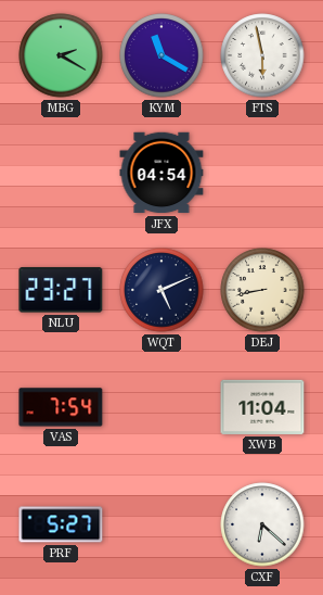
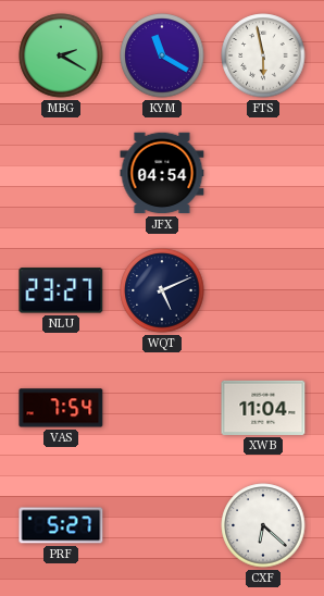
DEJ: 8:43 -> none (262, 290)
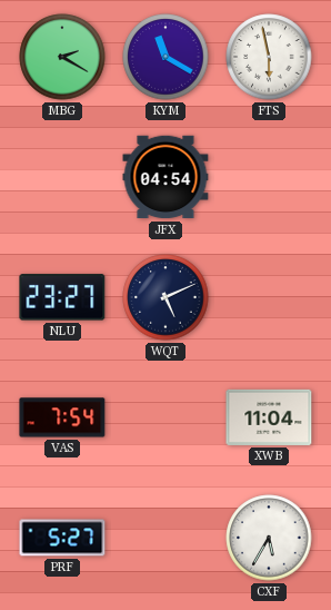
CXF: 6:22 -> 5:35 (269, 538)
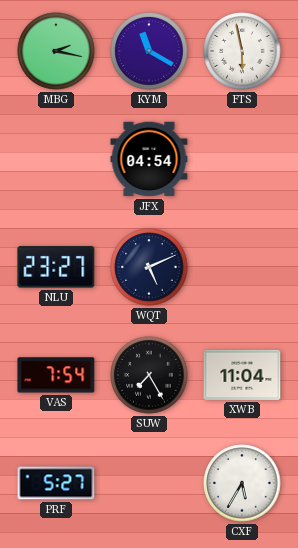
MBG: 2:20 -> 2:17 (56, 51)
SUW: none -> 7:25 (149, 375)
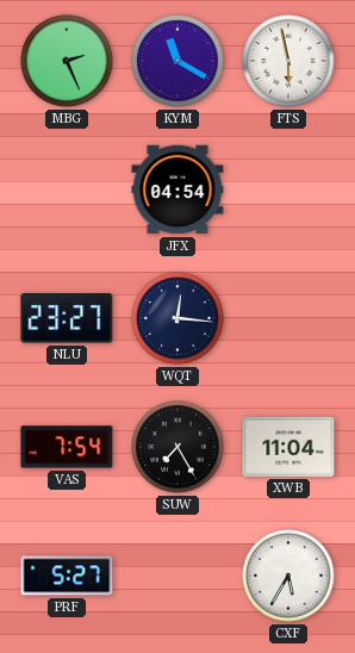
MBG: 2:17 -> 2:26 (67, 61)
WQT: 5:11 -> 12:16 (177, 318)
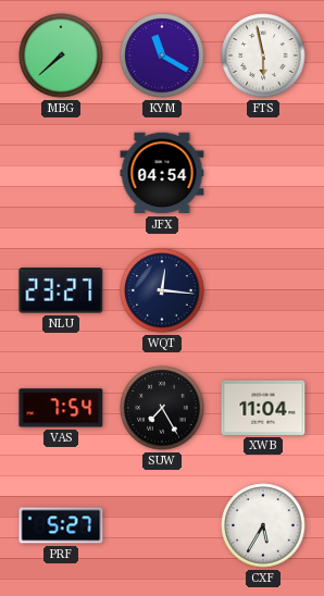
MBG: 2:26 -> 7:38 (61, 55)
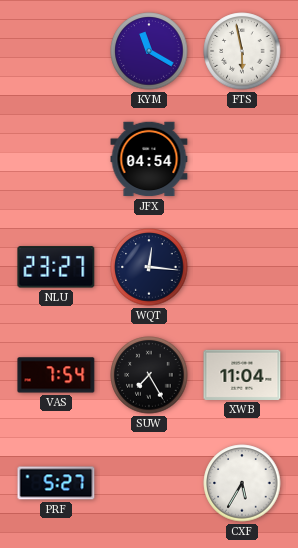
MBG: 7:38 -> none (61, 55)
